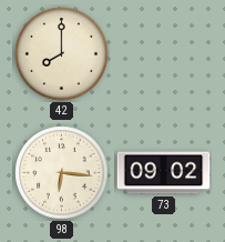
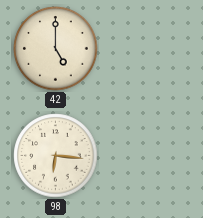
42: 8:00 -> 5:00 (56, 49)
73: 09:02 -> none (164, 173)
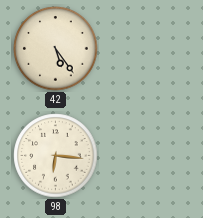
42: 5:00 -> 5:24 (56, 49)
